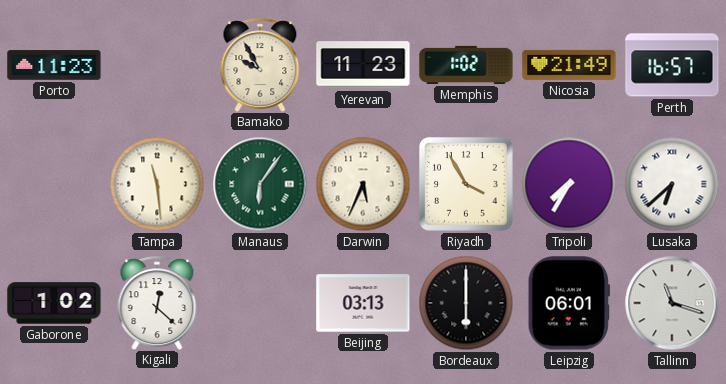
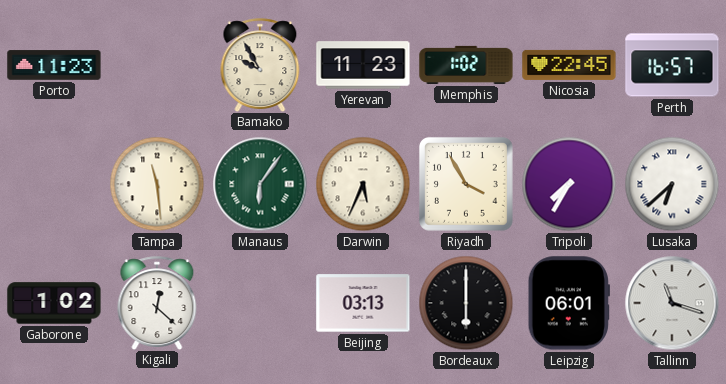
Nicosia: 21:49 -> 22:45 (569, 65)
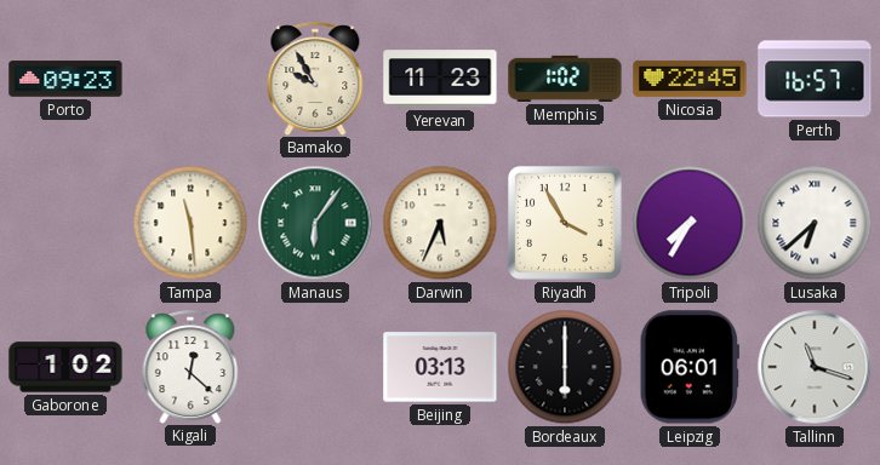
Porto: 11:23 -> 09:23 (65, 79)
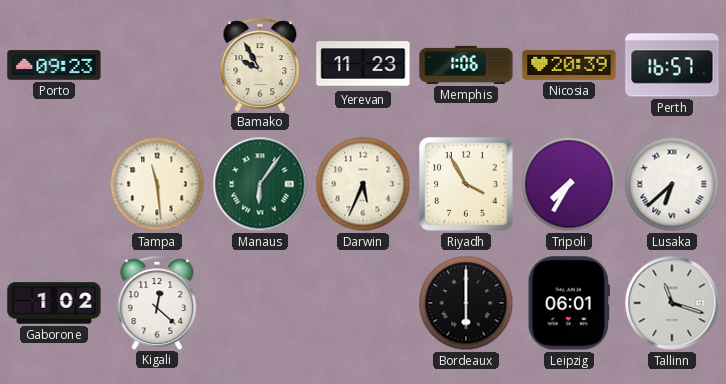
Memphis: 1:02 -> 1:06 (466, 65)
Nicosia: 22:45 -> 20:39 (569, 65)
Beijing: 03:13 -> none (440, 367)
